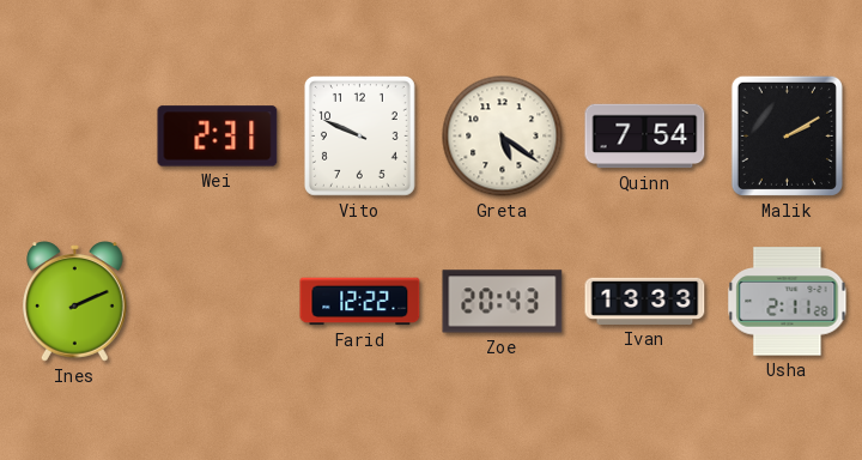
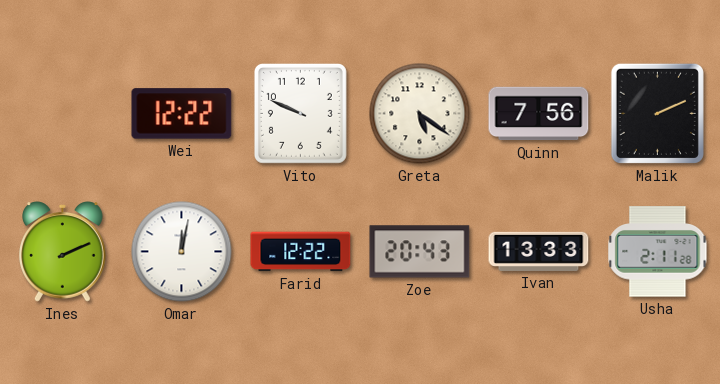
Wei: 2:31 -> 12:22 (182, 114)
Quinn: 7:54 -> 7:56 (539, 114)
Malik: 2:10 -> 2:11 (657, 113)
Omar: none -> 12:02 (182, 252)
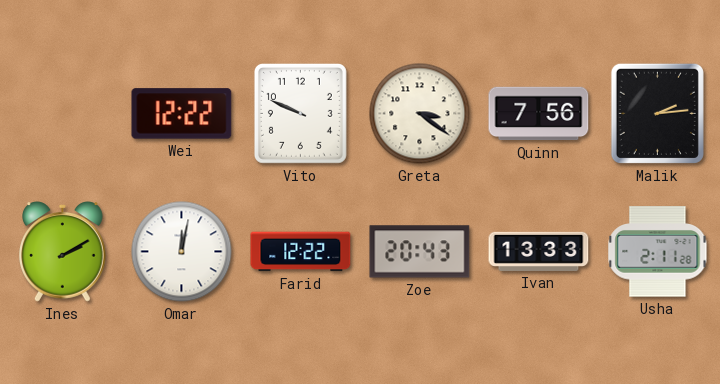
Greta: 5:21 -> 3:21 (420, 114)
Malik: 2:11 -> 2:14 (657, 113)
Ines: 2:11 -> 2:10 (63, 252)
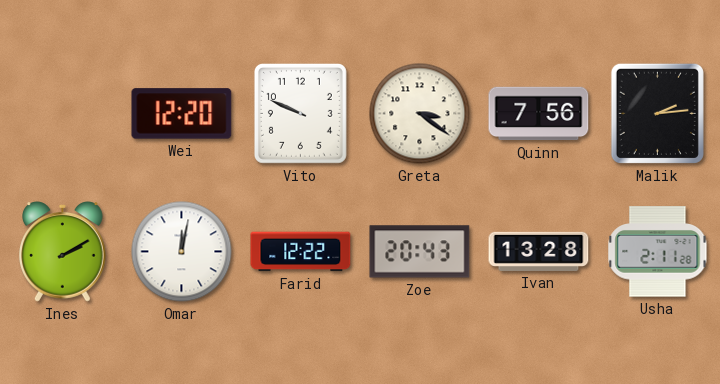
Wei: 12:22 -> 12:20 (182, 114)
Ivan: 13:33 -> 13:28 (539, 251)
